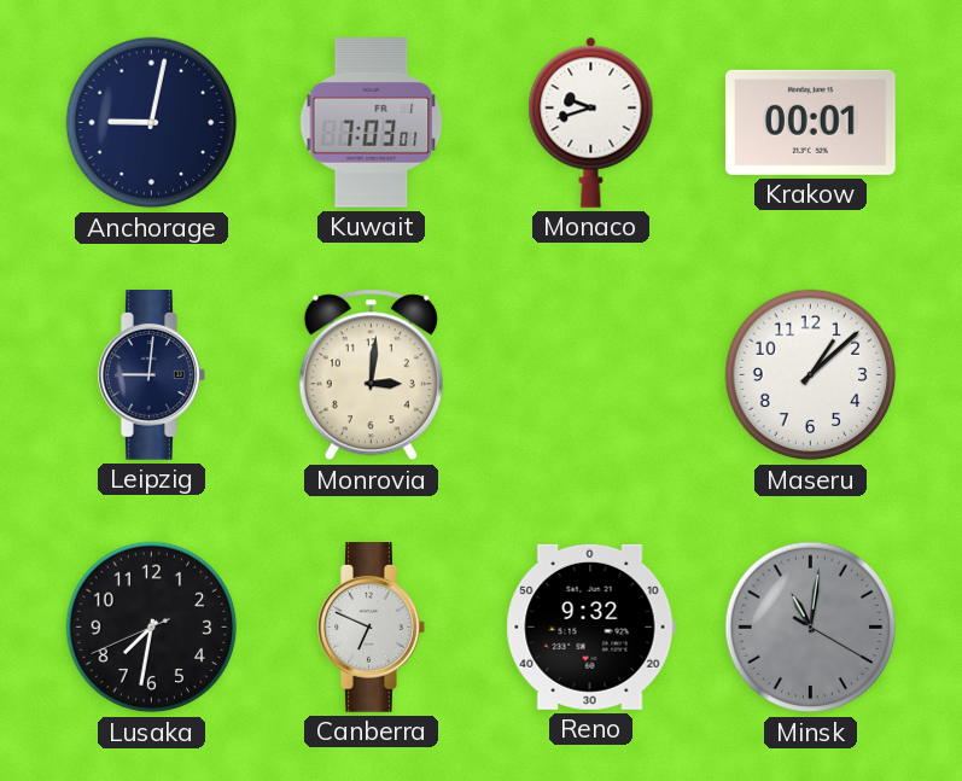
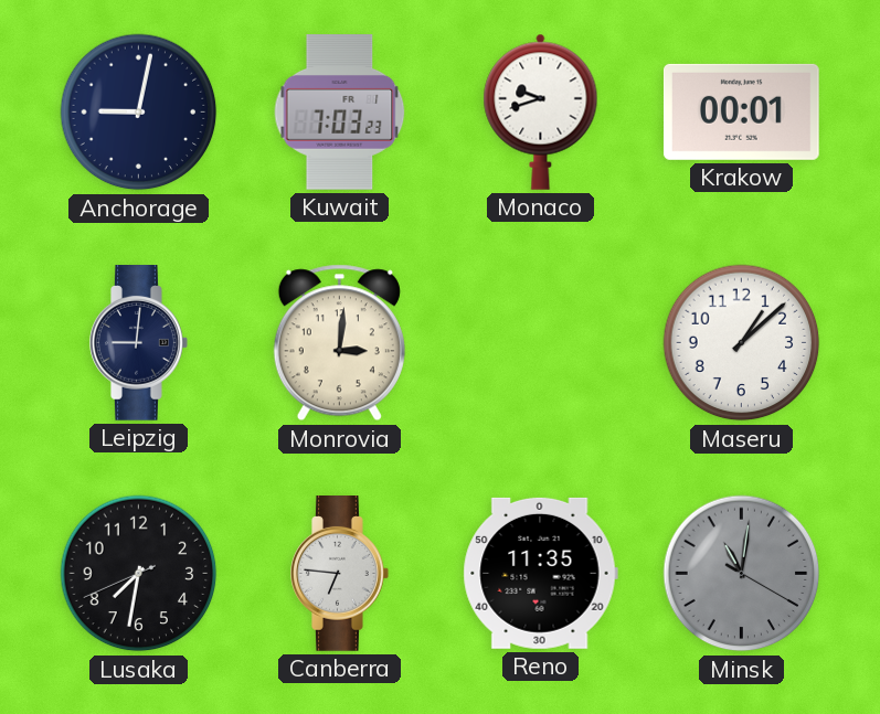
Kuwait: 7:03:01 -> 7:03:23 (340, 113)
Canberra: 6:49 -> 6:46 (340, 574)
Reno: 9:32 -> 11:35 (540, 573)
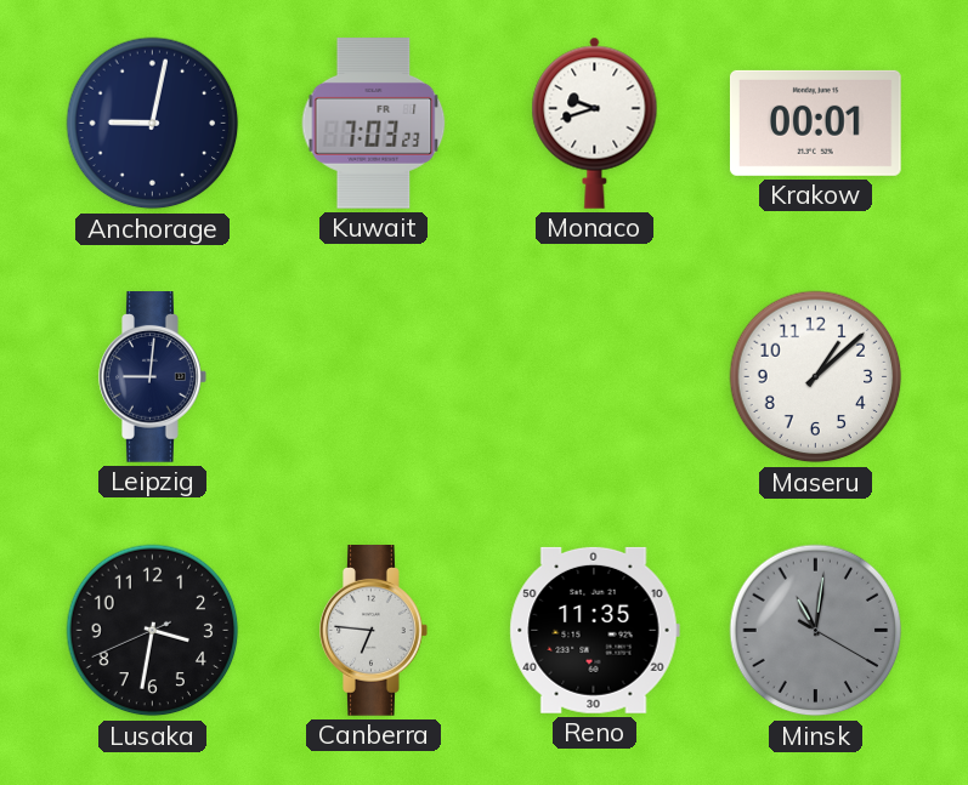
Monrovia: 3:01 -> none (339, 343)
Lusaka: 7:31 -> 3:31 (153, 631)
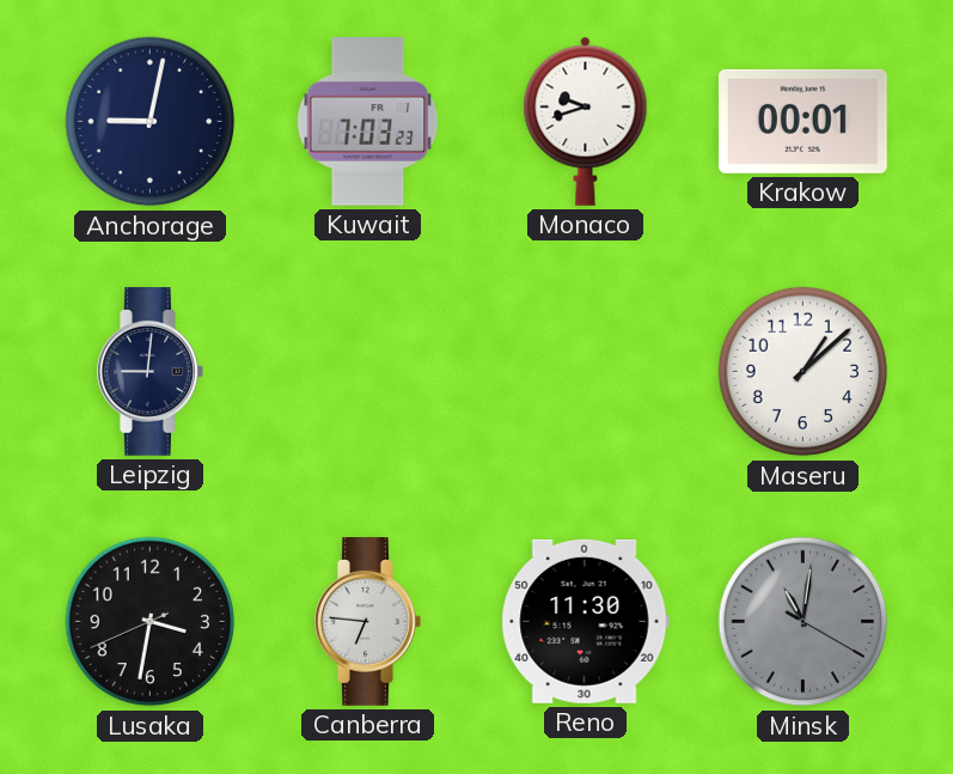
Reno: 11:35 -> 11:30 (585, 621)
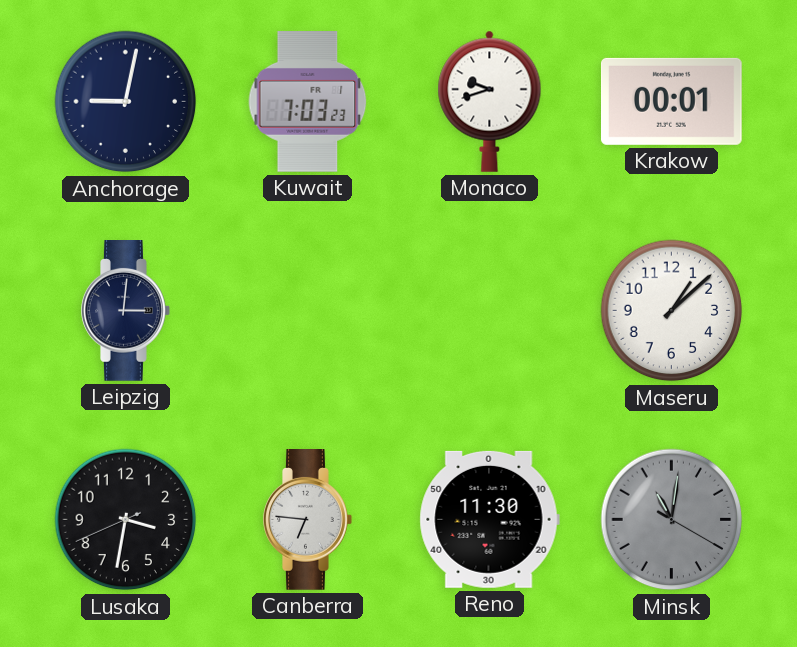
Leipzig: 9:01 -> 3:01 (126, 311)
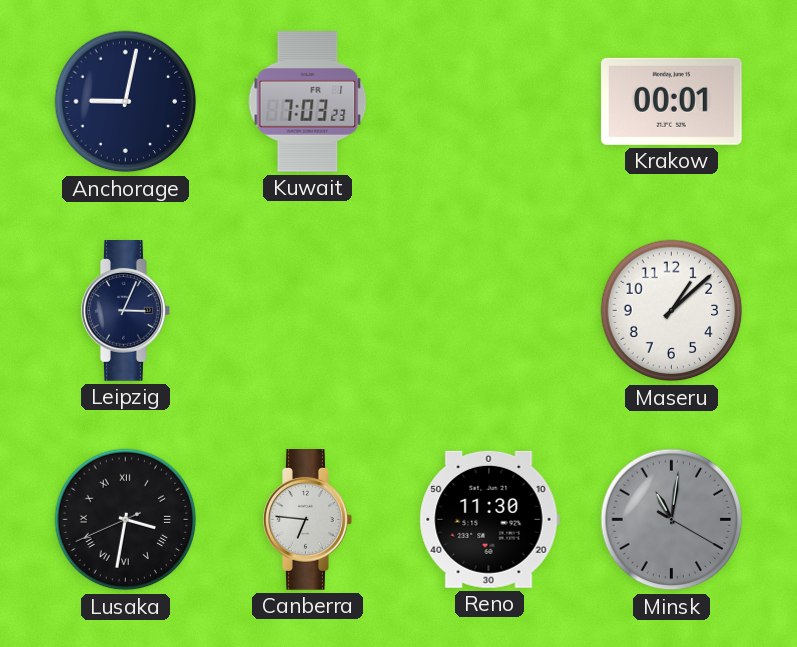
Monaco: 9:42 -> none (490, 101)
Leipzig: 3:01 -> 3:04 (126, 311)
Lusaka numerals: Arabic -> Roman (126, 520)
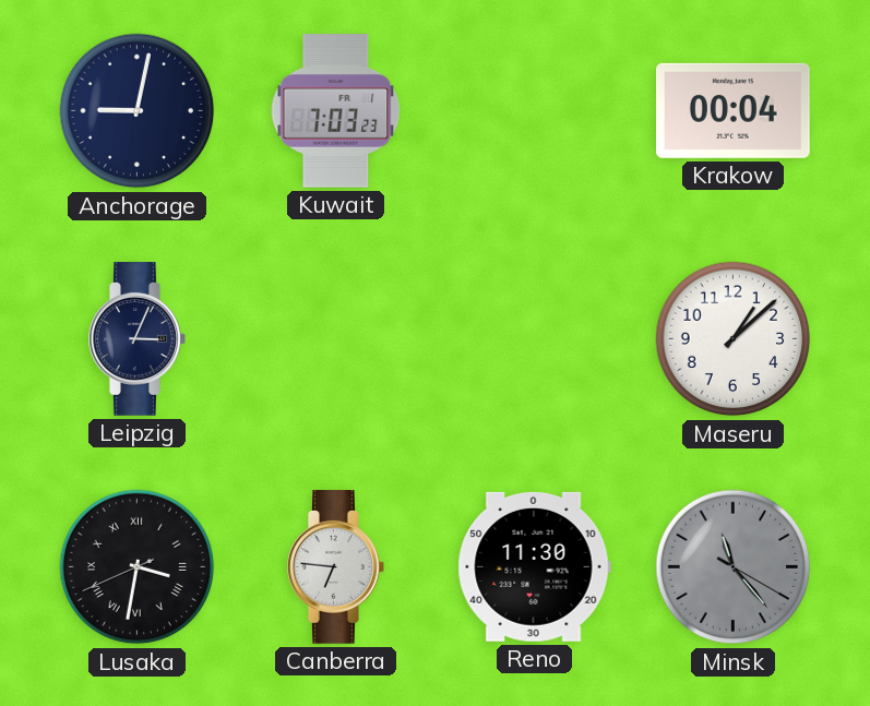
Krakow: 00:01 -> 00:04 (732, 110)
Minsk: 11:01 -> 11:23 (734, 567)
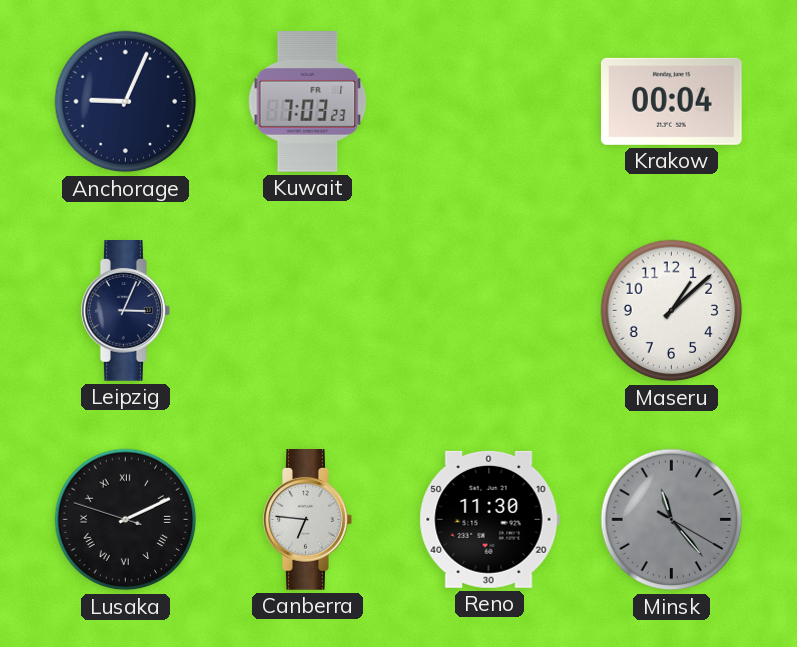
Anchorage: 9:02 -> 9:04 (126, 102)
Lusaka: 3:31 -> 2:10 (126, 520)
